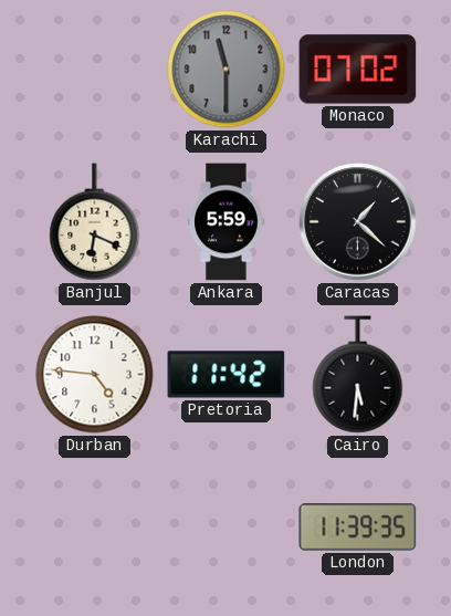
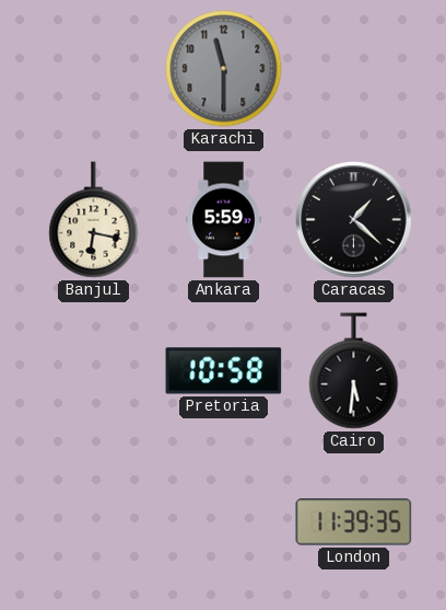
Monaco: 07:02 -> none (358, 70)
Banjul: 6:19 -> 6:17 (94, 220)
Durban: 4:46 -> none (95, 375)
Pretoria: 11:42 -> 10:58 (224, 371)
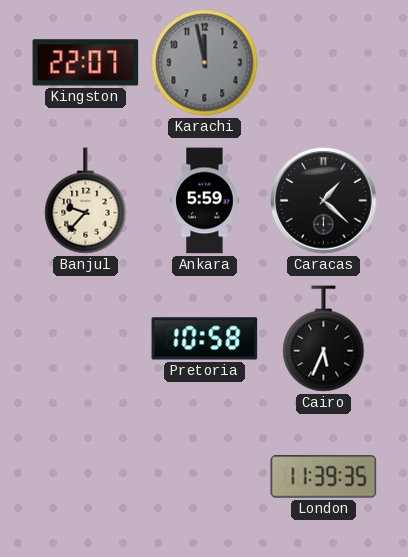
Kingston: none -> 22:07 (86, 63)
Karachi: 11:30 -> 11:58 (205, 63)
Banjul: 6:17 -> 9:37 (86, 201)
Cairo: 5:31 -> 5:34 (324, 339)
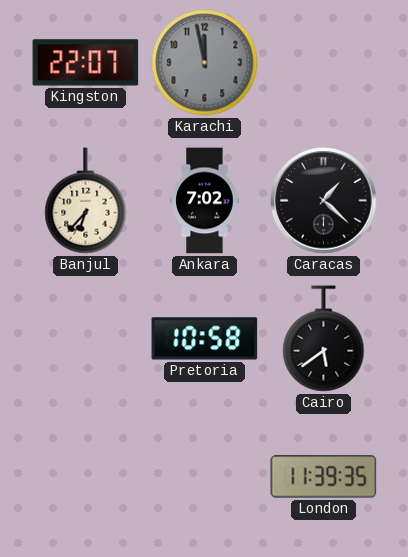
Banjul: 9:37 -> 6:37 (86, 201)
Ankara: 5:59 -> 7:02 (205, 201)
Cairo: 5:34 -> 5:39 (324, 339)
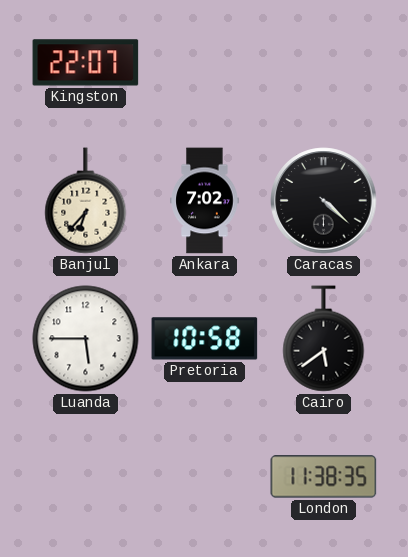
Karachi: 11:58 -> none (205, 63)
Caracas: 1:22 -> 4:22 (324, 201)
Luanda: none -> 5:45 (86, 339)
London: 11:39 -> 11:38 (324, 477)
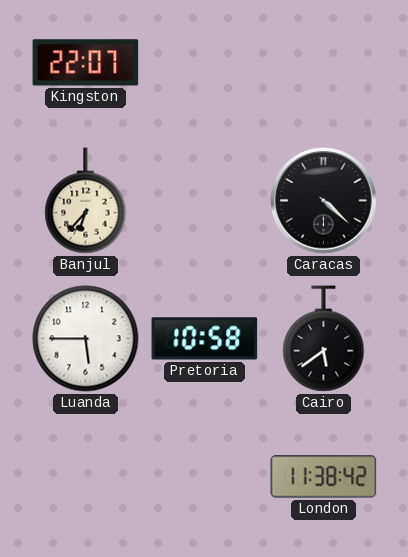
Ankara: 7:02 -> none (205, 201)
London: 11:38:35 -> 11:38:42 (324, 477)
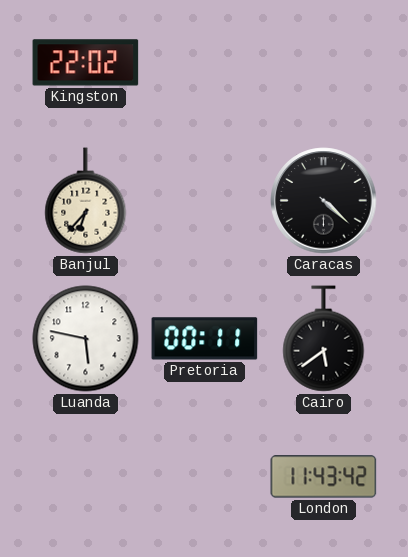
Kingston: 22:07 -> 22:02 (86, 63)
Luanda: 5:45 -> 5:47 (86, 339)
Pretoria: 10:58 -> 00:11 (205, 339)
London: 11:38 -> 11:43 (324, 477)
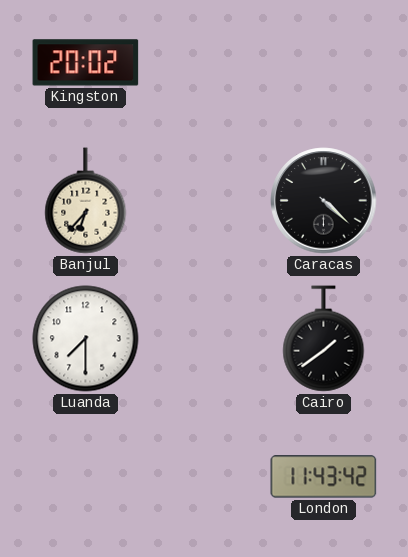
Kingston: 22:02 -> 20:02 (86, 63)
Luanda: 5:47 -> 7:30 (86, 339)
Pretoria: 00:11 -> none (205, 339)
Cairo: 5:39 -> 1:39 (324, 339)
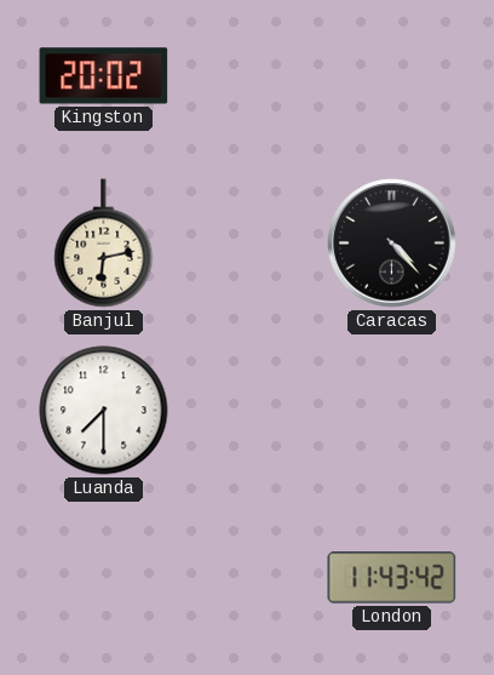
Banjul: 6:37 -> 6:13 (104, 244)
Caracas: 4:22 -> 4:23 (392, 244)
Cairo: 1:39 -> none (324, 339)
